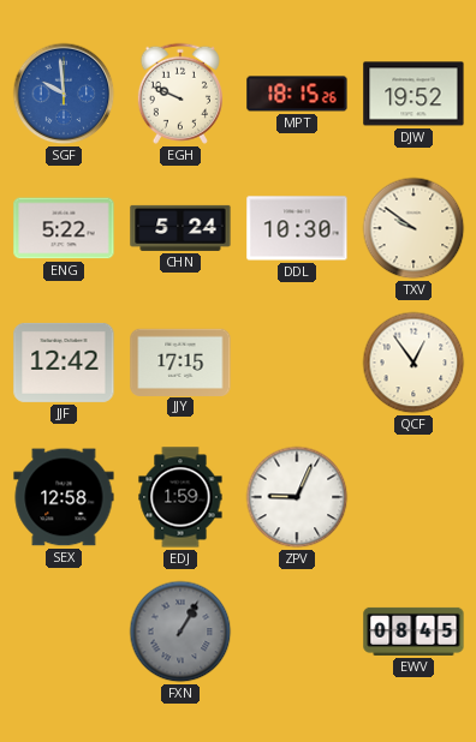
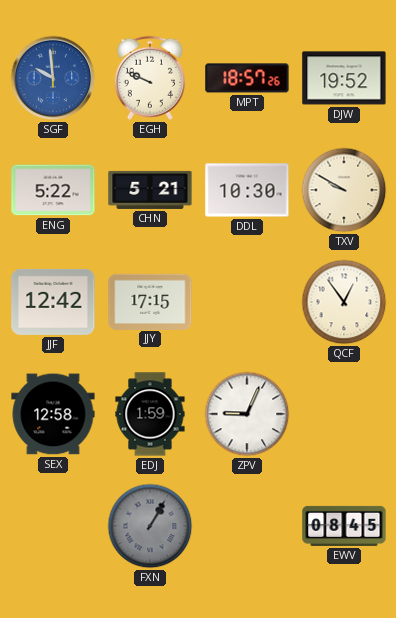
MPT: 18:15 -> 18:57 (247, 78)
CHN: 5:24 -> 5:21 (150, 190)
TXV: 9:51 -> 9:50 (344, 190)
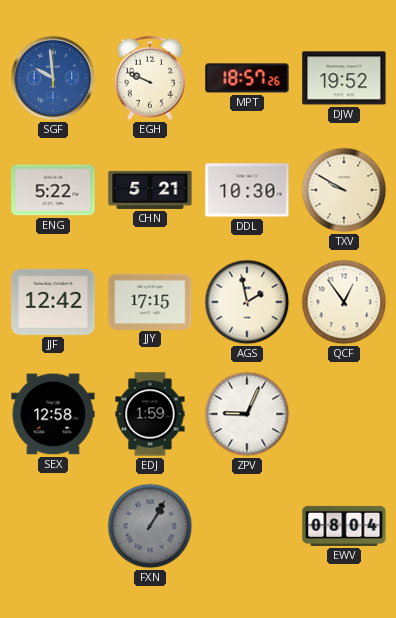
AGS: none -> 1:58 (247, 302)
EWV: 08:45 -> 08:04 (344, 526)
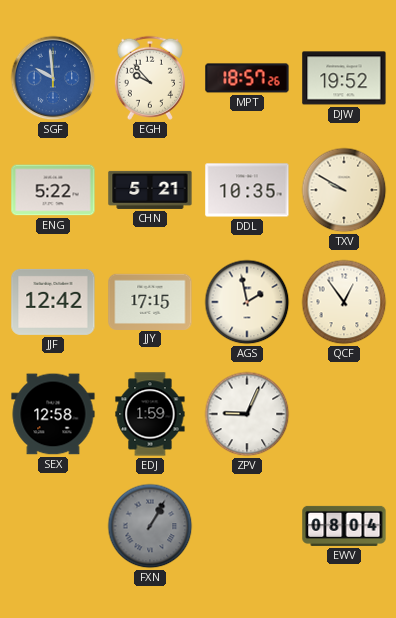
EGH: 9:49 -> 9:53 (150, 78)
DDL: 10:30 -> 10:35 (247, 190)
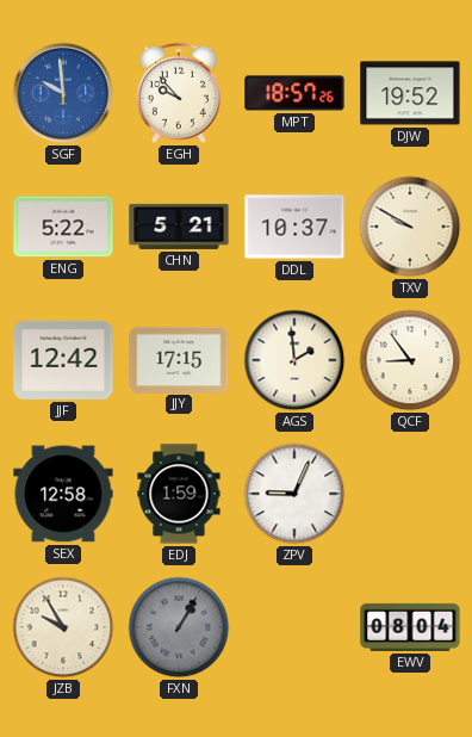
DDL: 10:35 -> 10:37 (294, 227)
AGS: 1:58 -> 1:59 (294, 360)
QCF: 12:54 -> 8:54 (410, 360)
JZB: none -> 9:55 (63, 627)
